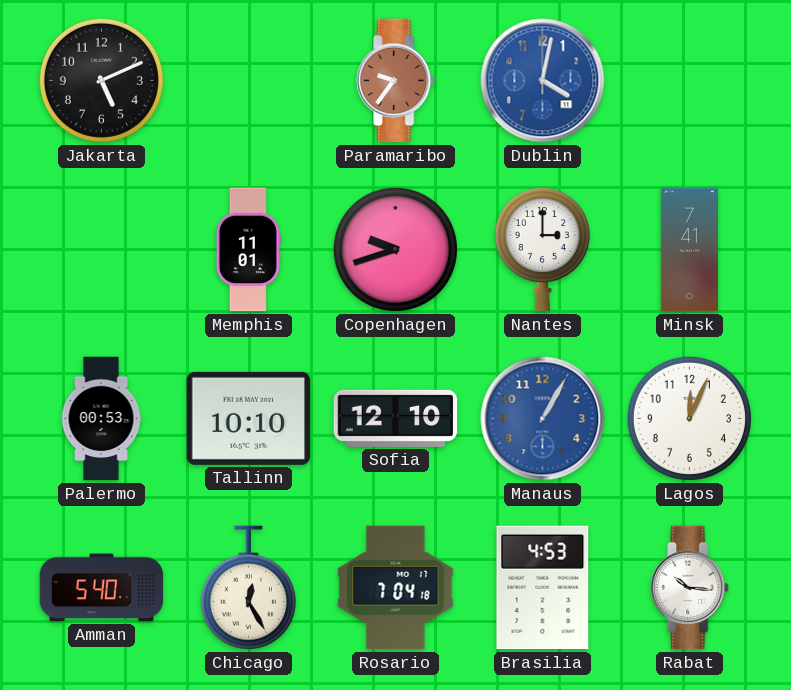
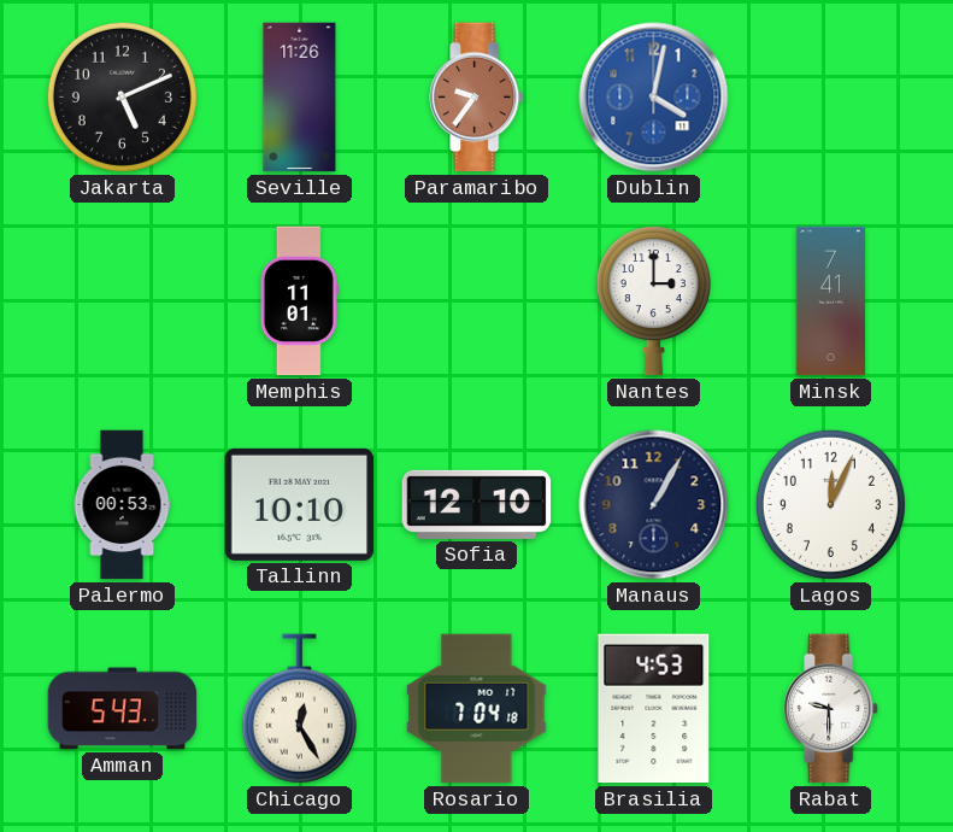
Seville: none -> 11:26 (300, 98)
Copenhagen: 9:42 -> none (395, 249)
Manaus dial: blue -> navy (654, 505)
Amman: 5:40 -> 5:43 (123, 709)
Rabat: 10:16 -> 9:30 (831, 709)
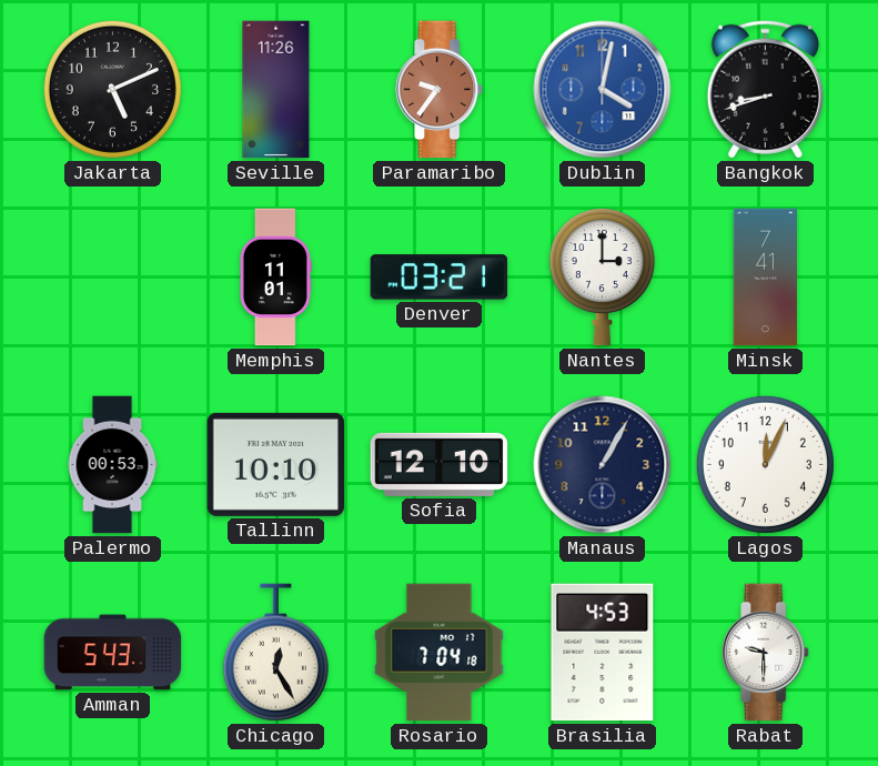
Bangkok: none -> 8:42 (765, 89)
Denver: none -> 03:21 (440, 278)
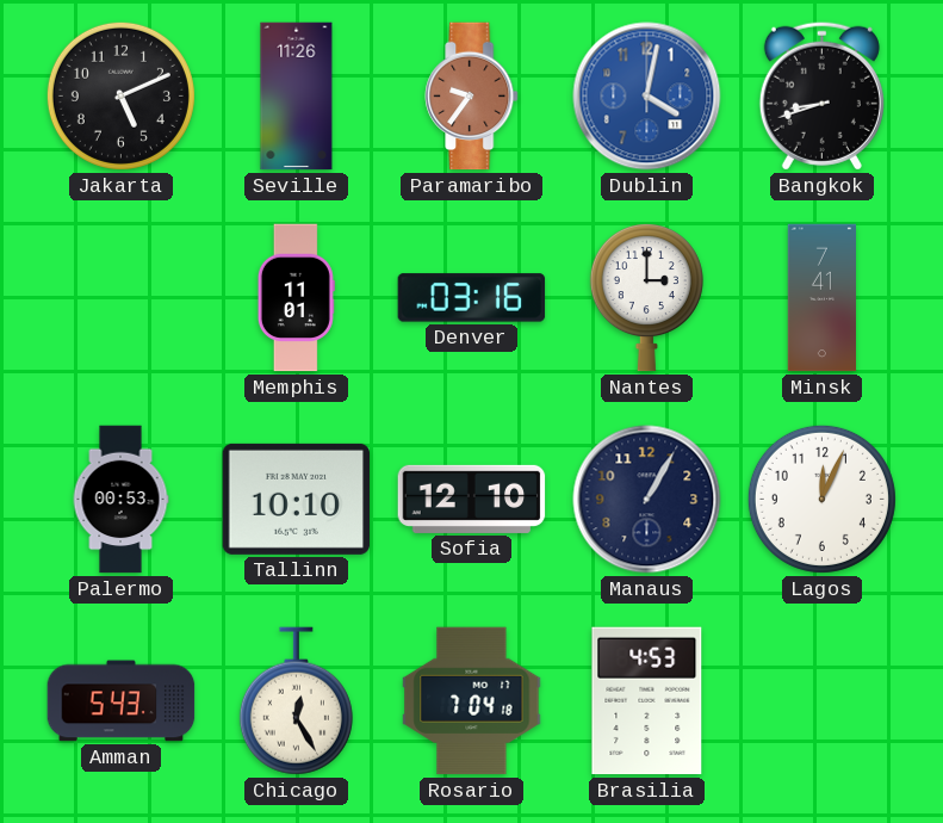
Denver: 03:21 -> 03:16 (472, 298)
Rabat: 9:30 -> none (766, 653)
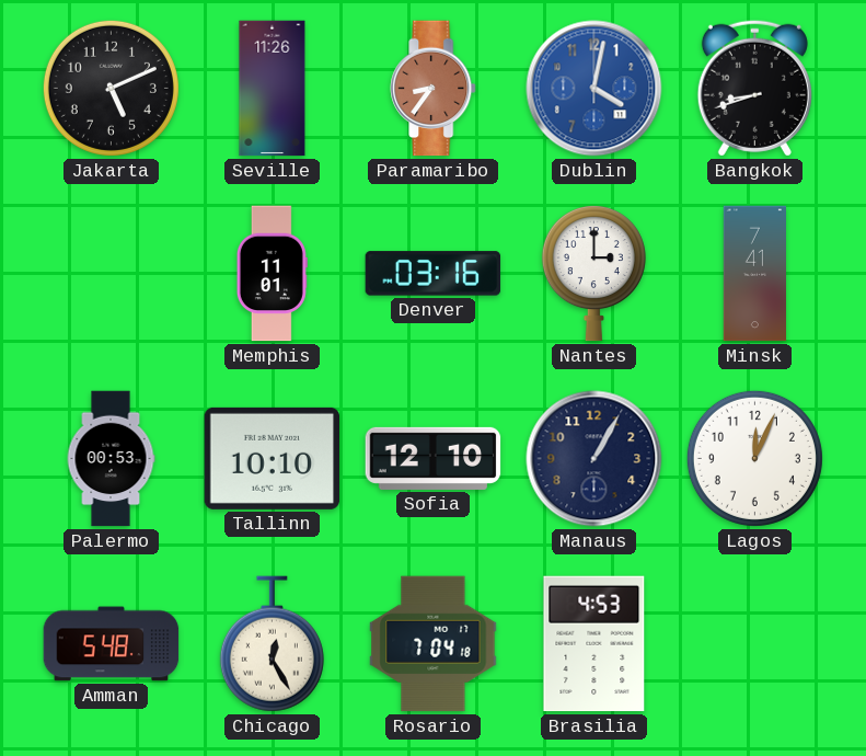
Paramaribo: 9:36 -> 8:36 (434, 89)
Amman: 5:43 -> 5:48 (112, 644)
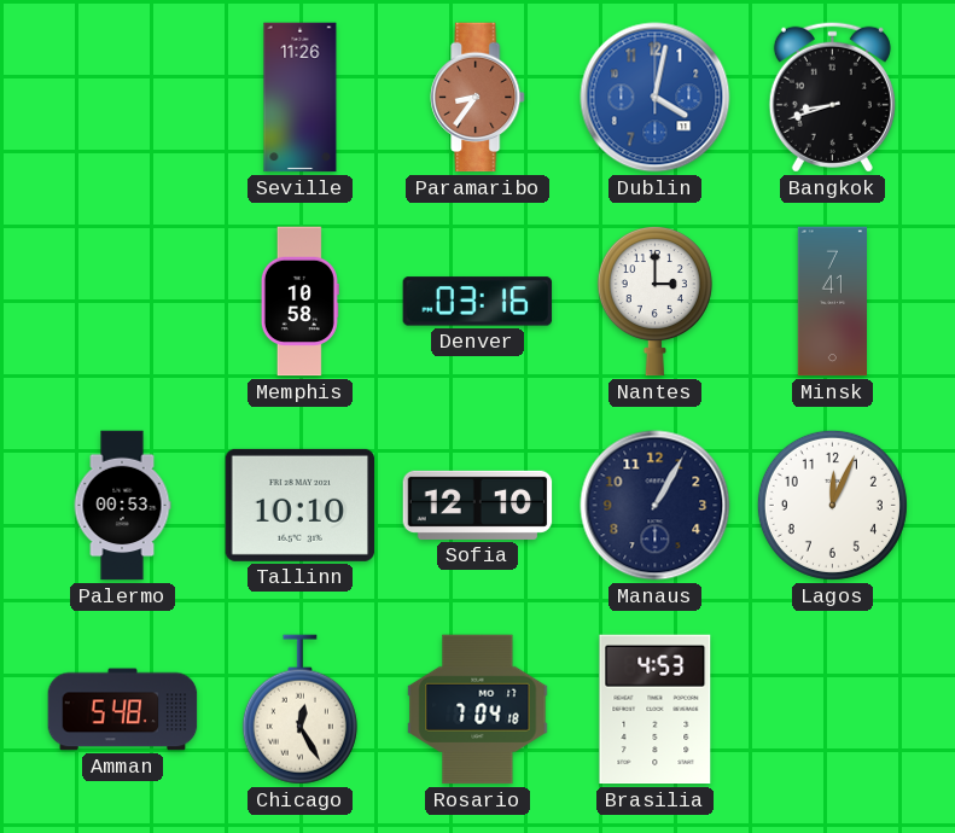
Jakarta: 5:11 -> none (111, 88)
Memphis: 11:01 -> 10:58 (299, 302)
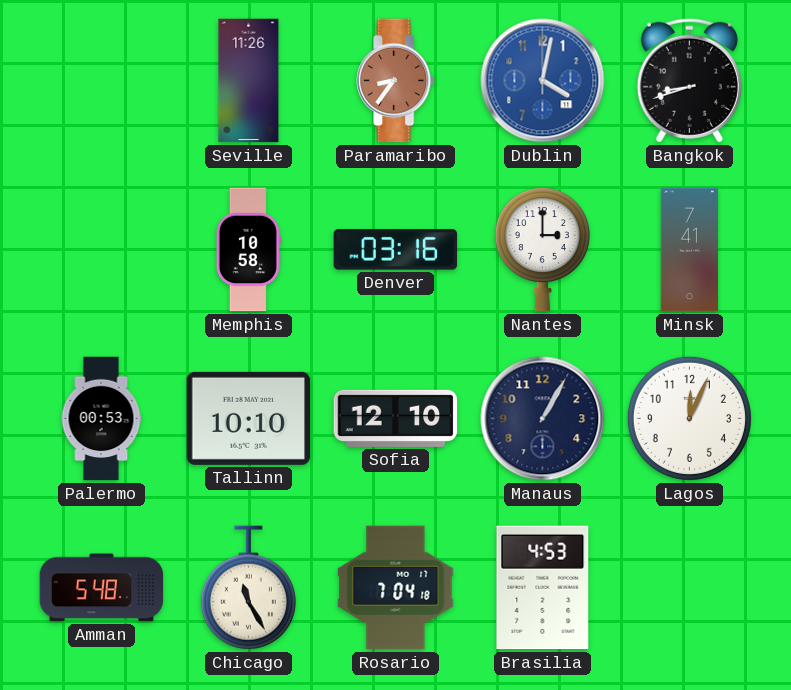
Chicago: 12:25 -> 11:25 (248, 588)
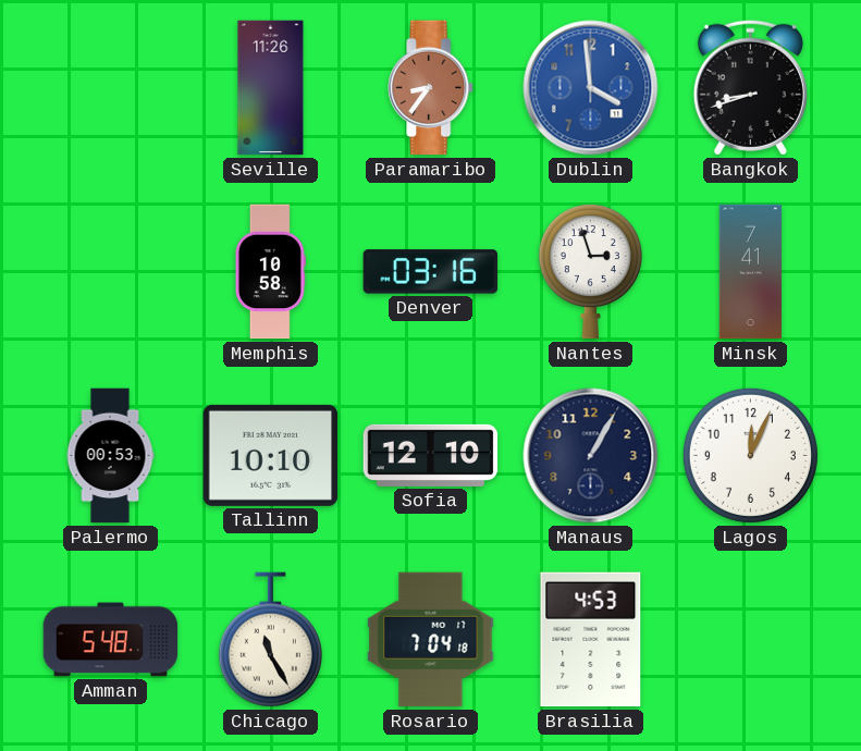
Dublin: 4:02 -> 3:59 (591, 88)
Nantes: 3:00 -> 2:57 (590, 272)
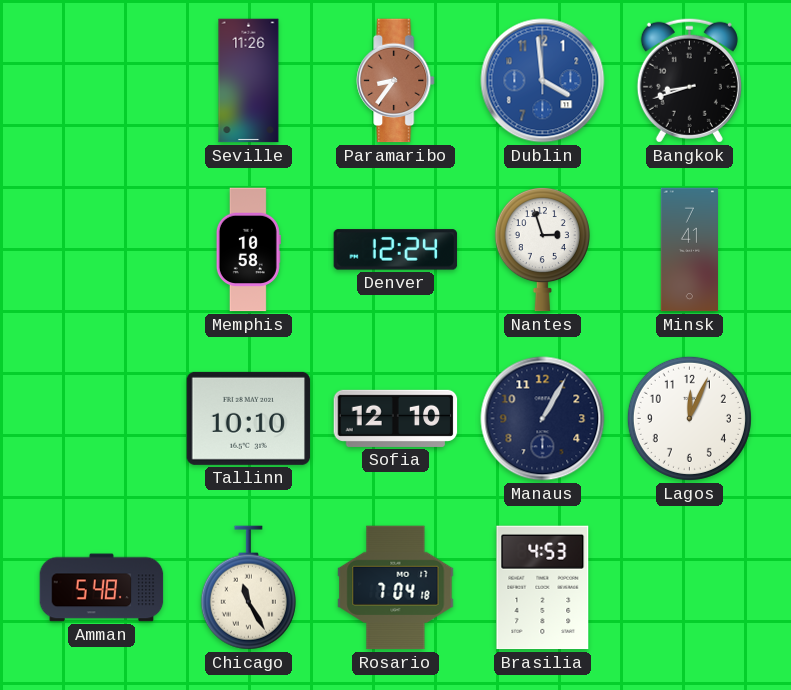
Denver: 03:16 -> 12:24 (396, 250)
Palermo: 00:53 -> none (110, 456)
